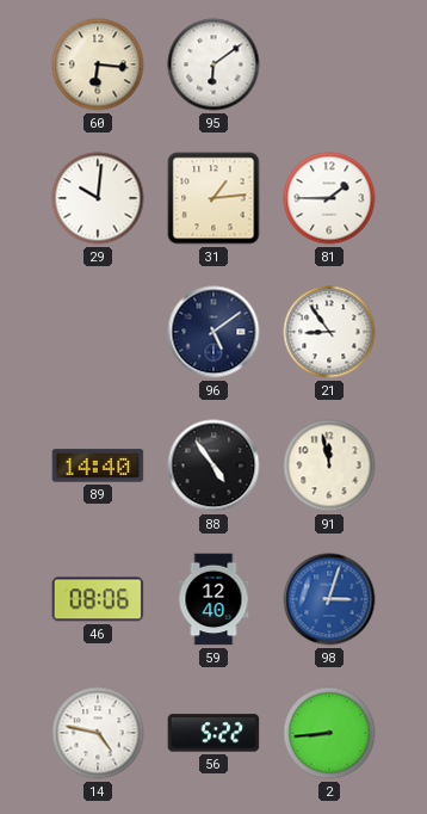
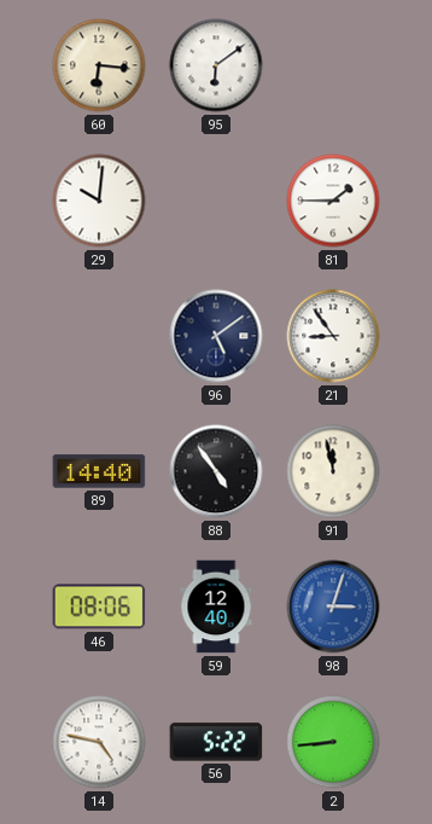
31: 1:14 -> none (213, 198)
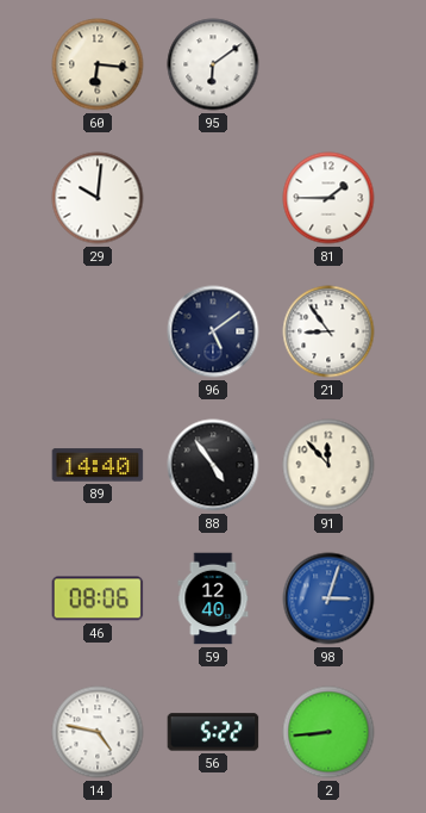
91: 11:58 -> 11:53 (328, 465)
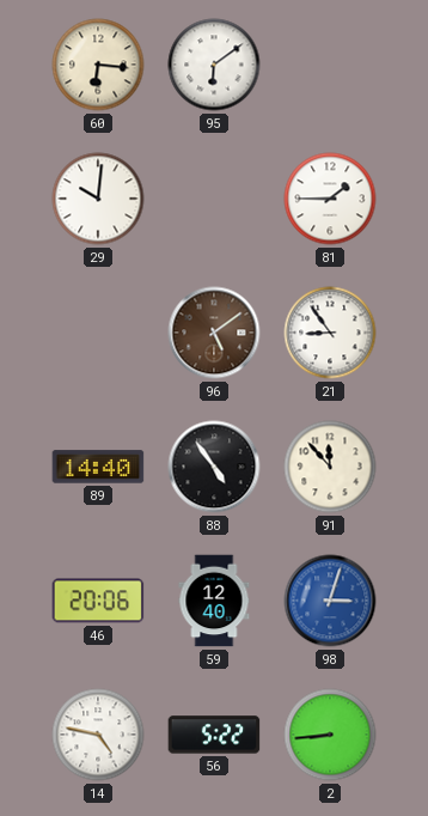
96 dial: navy -> brown (214, 333)
46: 08:06 -> 20:06 (98, 601)
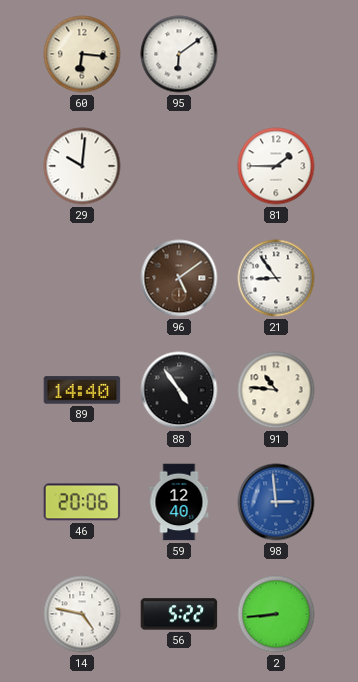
91: 11:53 -> 10:46 (276, 390)
98: 3:03 -> 2:59 (276, 502)
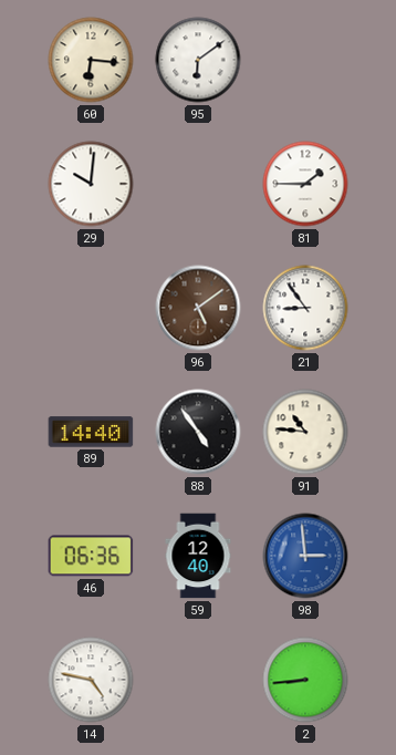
46: 20:06 -> 06:36 (91, 556)
56: 5:22 -> none (179, 614)
